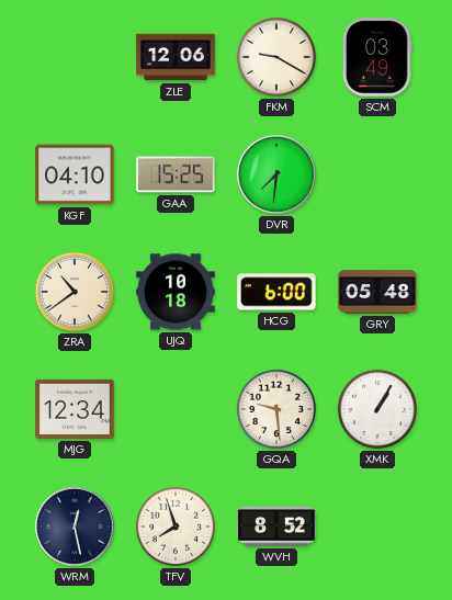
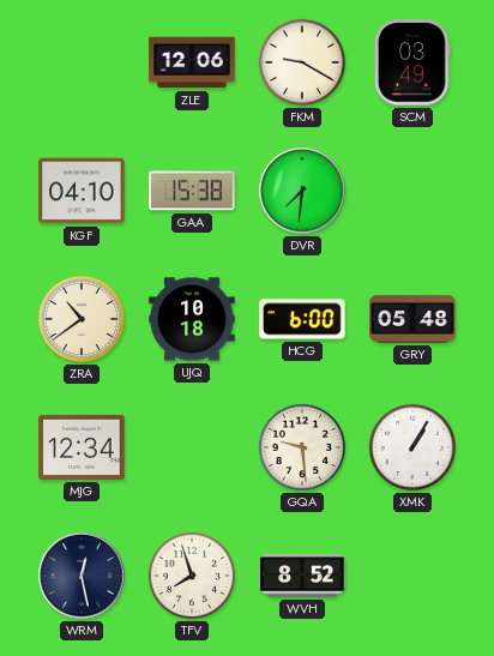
GAA: 15:25 -> 15:38 (192, 191)
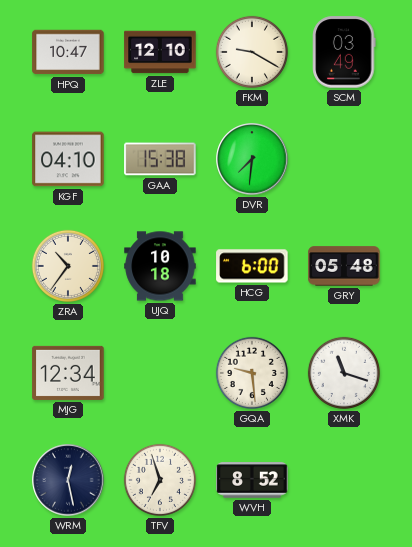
HPQ: none -> 10:47 (68, 52)
ZLE: 12:06 -> 12:10 (160, 52)
ZRA: 10:39 -> 10:36 (68, 266)
XMK: 1:05 -> 11:18 (344, 373)
TFV: 7:57 -> 6:57 (160, 480)
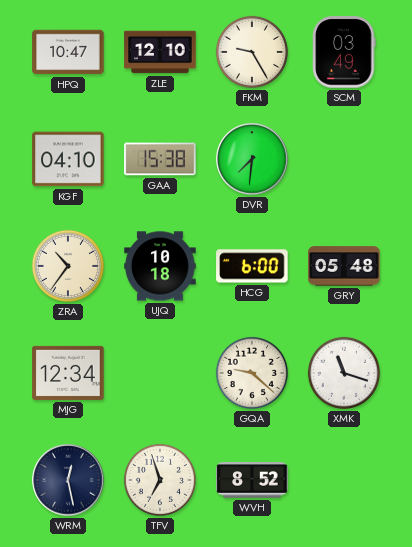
FKM: 9:20 -> 9:25 (252, 52)
GQA: 9:29 -> 9:22 (252, 373)
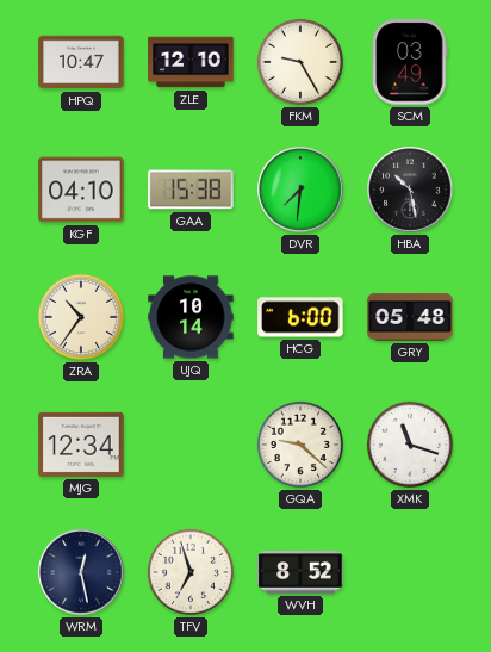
HBA: none -> 10:28 (410, 190)
UJQ: 10:18 -> 10:14 (191, 317)
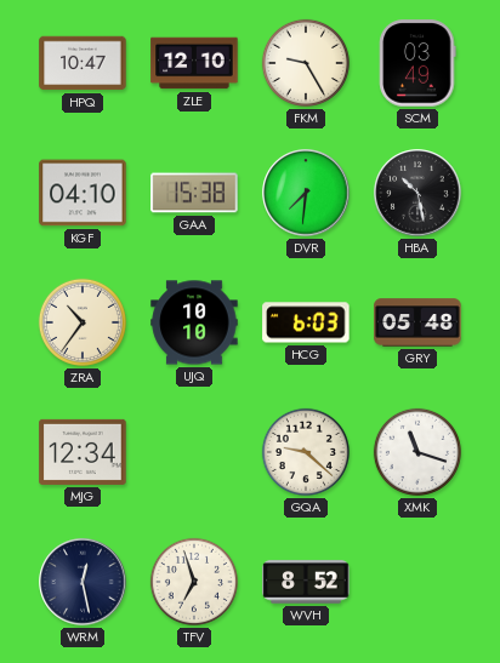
UJQ: 10:14 -> 10:10 (194, 322)
HCG: 6:00 -> 6:03 (306, 322)
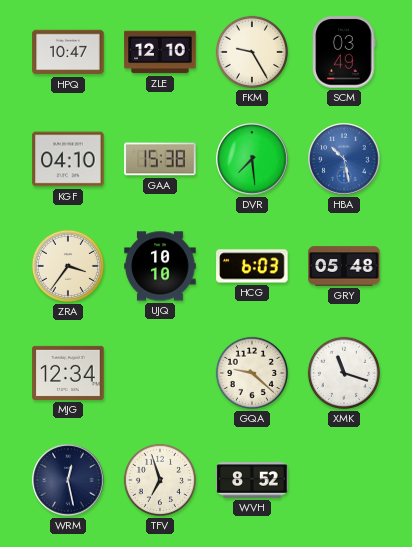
DVR: 7:31 -> 7:29 (252, 159)
HBA dial: black -> blue (344, 159)
ZRA: 10:36 -> 3:36 (68, 266)
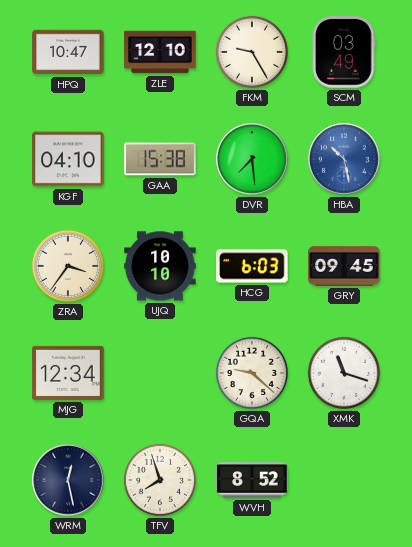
GRY: 05:48 -> 09:45 (344, 266)
TFV: 6:57 -> 7:57 (160, 480)
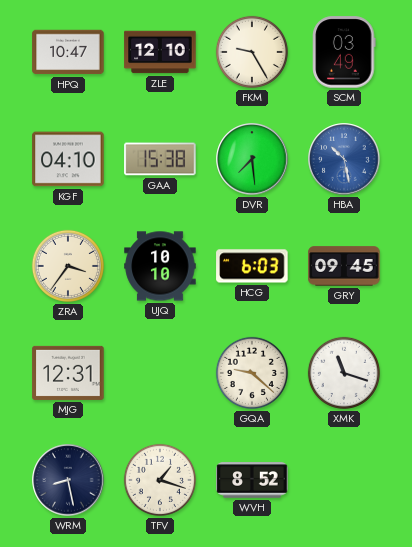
MJG: 12:34 -> 12:31 (68, 373)
WRM: 12:28 -> 8:28 (68, 480)
TFV: 7:57 -> 1:18 (160, 480)
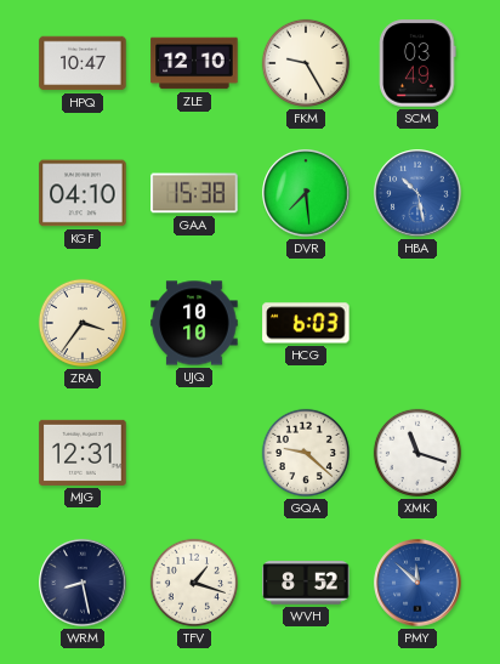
GRY: 09:45 -> none (344, 266)
PMY: none -> 11:52 (417, 583)
